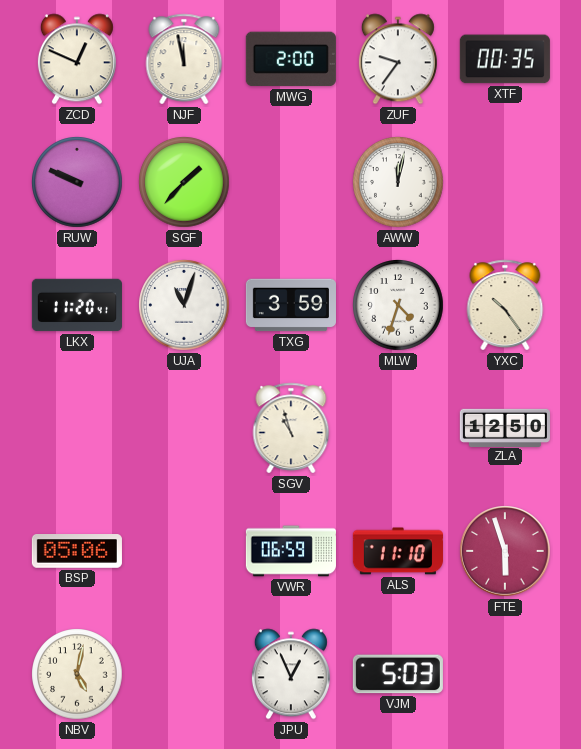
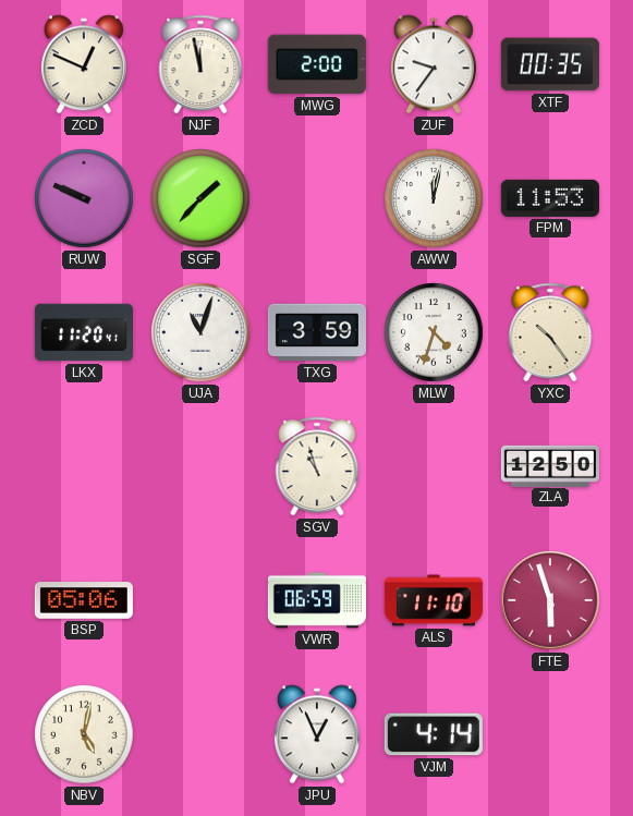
FPM: none -> 11:53 (550, 198)
VJM: 5:03 -> 4:14 (434, 734)
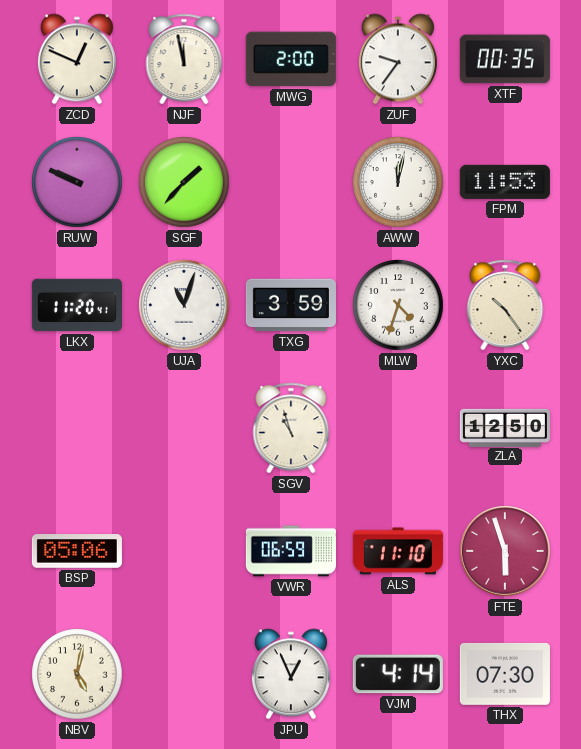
THX: none -> 07:30 (505, 674)
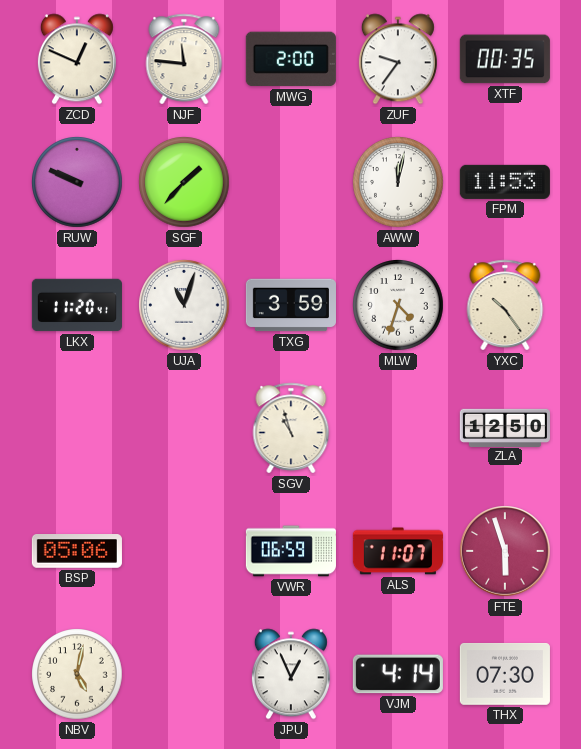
NJF: 11:58 -> 11:46 (184, 59)
ALS: 11:10 -> 11:07 (398, 551)
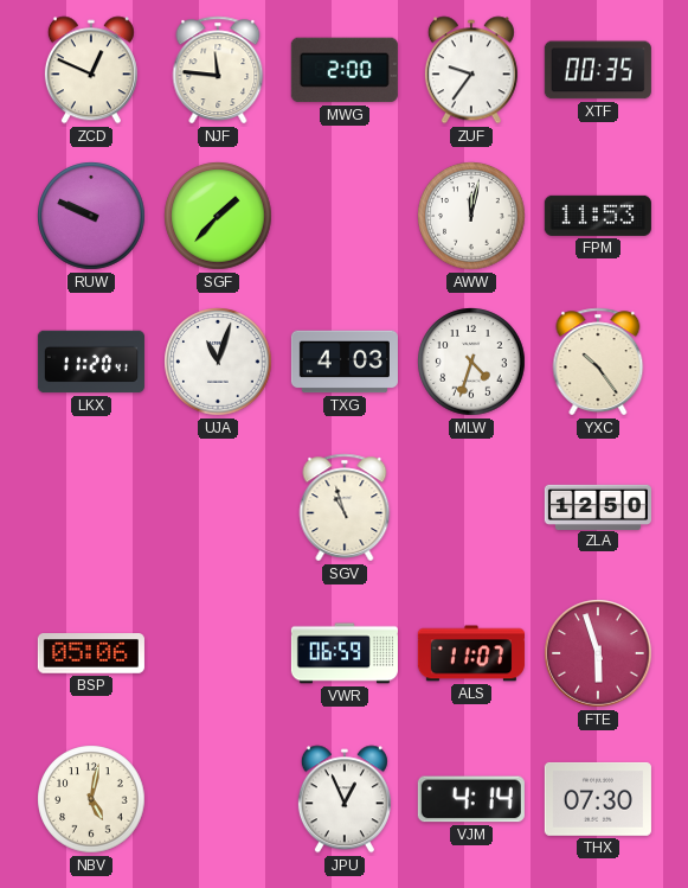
TXG: 3:59 -> 4:03 (345, 362)
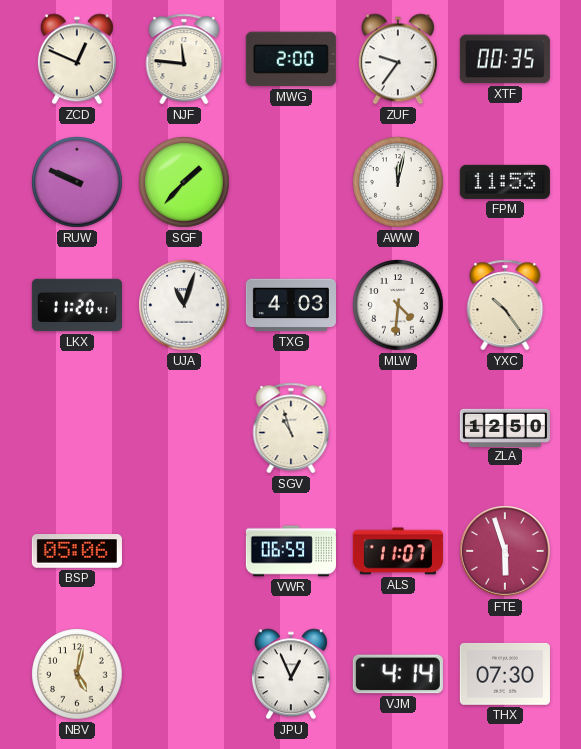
MLW: 4:33 -> 4:31 (398, 305)
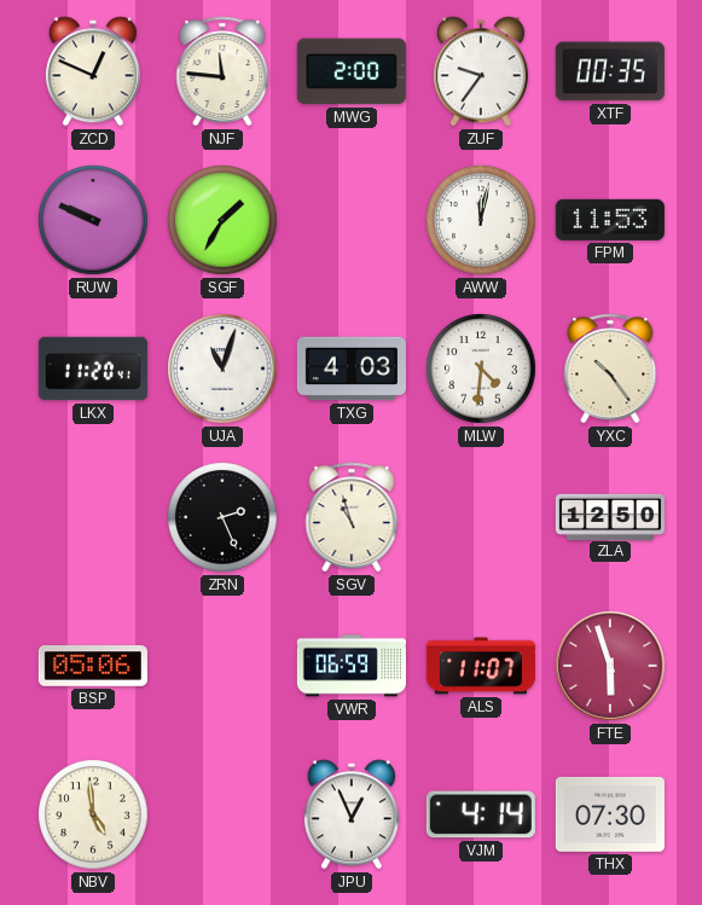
SGF: 1:37 -> 1:35 (222, 220)
ZRN: none -> 2:26 (222, 517)
NBV: 5:02 -> 4:59 (93, 814)
